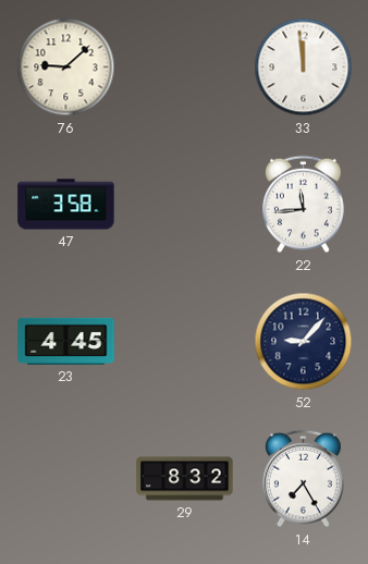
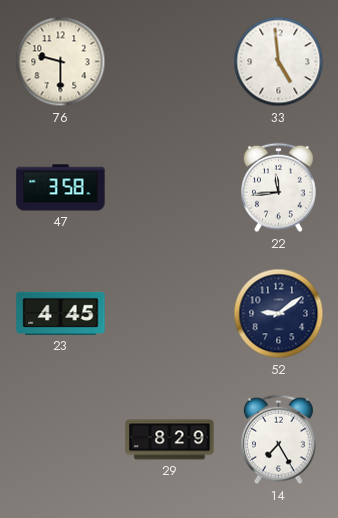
76: 9:08 -> 9:30 (61, 62)
33: 11:59 -> 4:59 (279, 62)
52: 9:07 -> 9:09 (279, 314)
29: 8:32 -> 8:29 (170, 440)
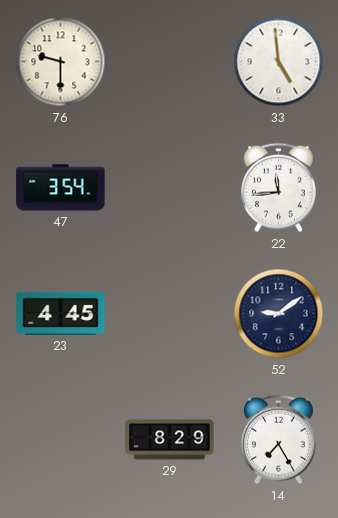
47: 3:58 -> 3:54 (61, 188)
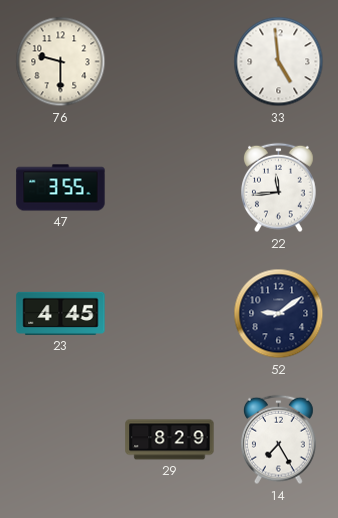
47: 3:54 -> 3:55 (61, 188)
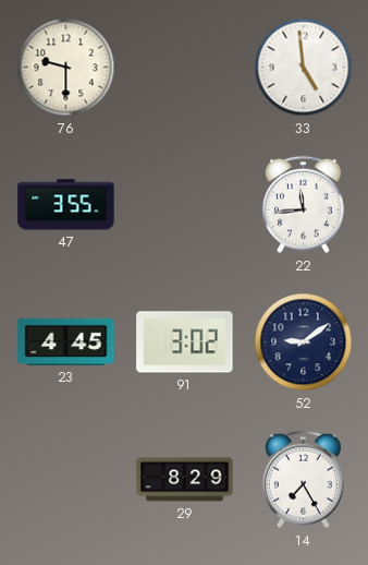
91: none -> 3:02 (185, 342)
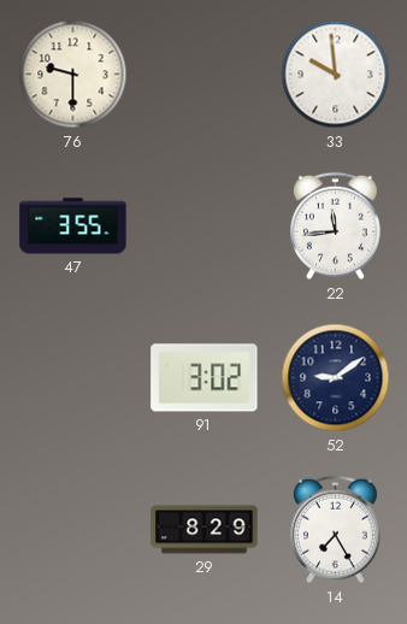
33: 4:59 -> 9:59 (336, 75)
23: 4:45 -> none (66, 341)
